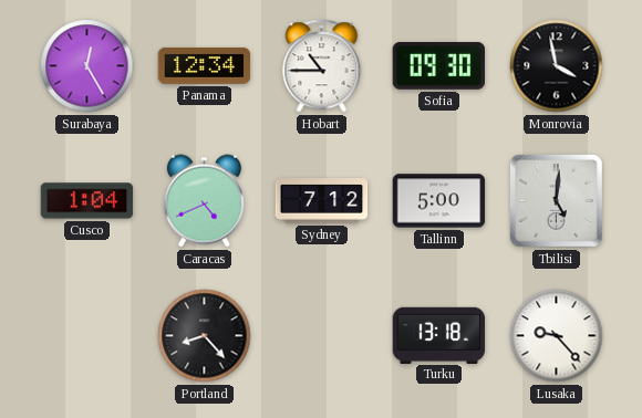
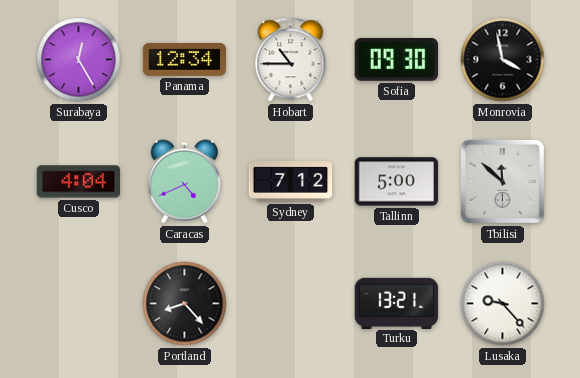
Cusco: 1:04 -> 4:04 (79, 182)
Tbilisi: 5:01 -> 11:52 (502, 181)
Turku: 13:18 -> 13:21 (397, 303)
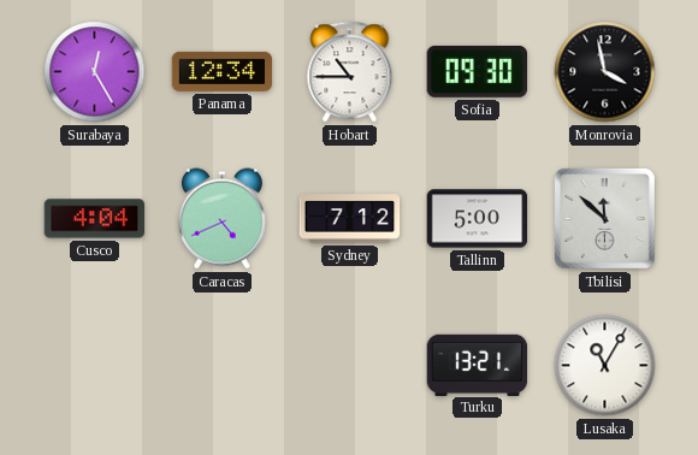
Portland: 8:23 -> none (185, 304)
Lusaka: 9:23 -> 11:05 (605, 366)
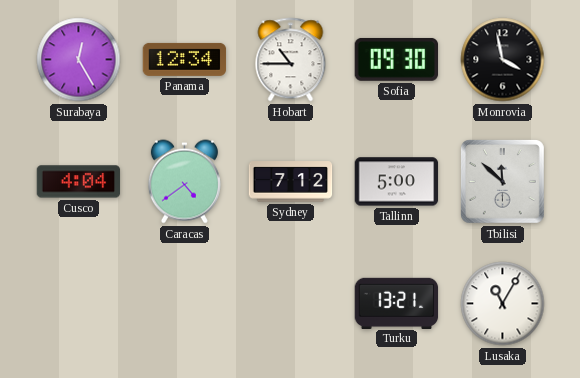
Caracas: 4:41 -> 4:39 (184, 182)
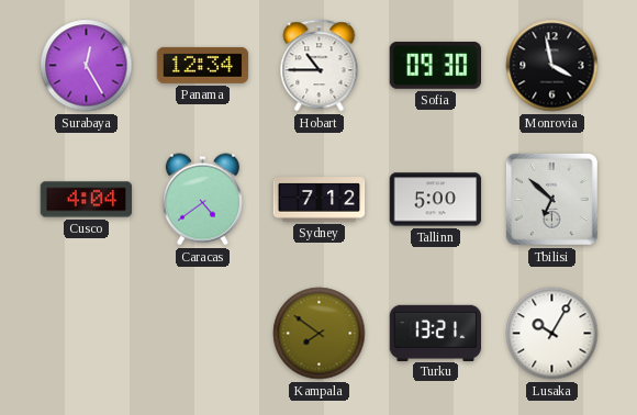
Tbilisi: 11:52 -> 6:52 (551, 199)
Kampala: none -> 7:51 (320, 334)
Lusaka: 11:05 -> 10:05 (552, 334)
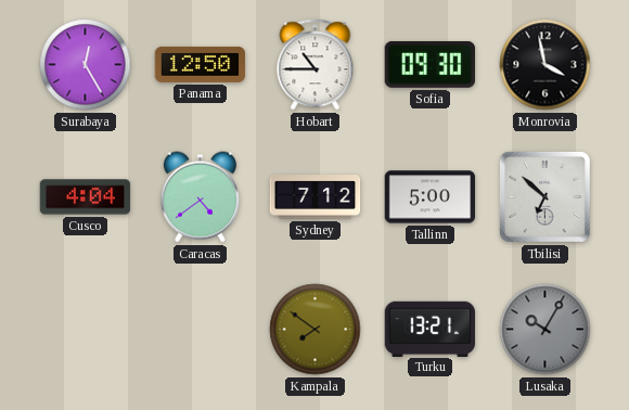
Panama: 12:34 -> 12:50 (201, 64)
Lusaka dial: white -> grey (545, 330)
